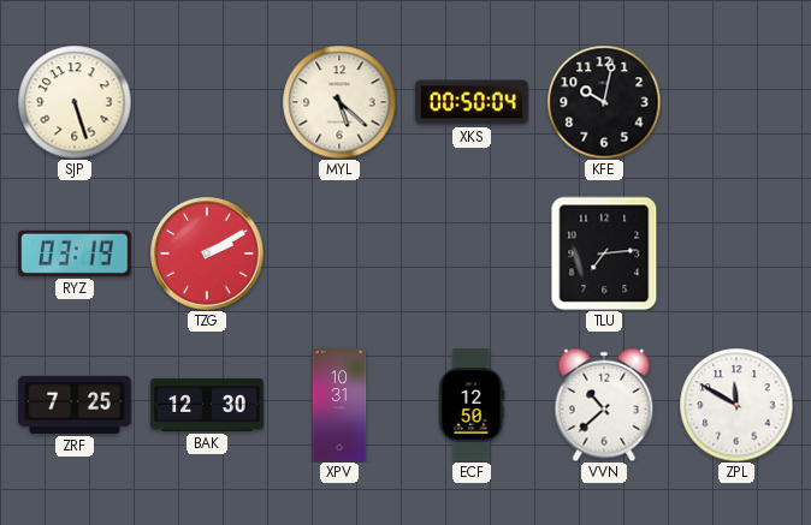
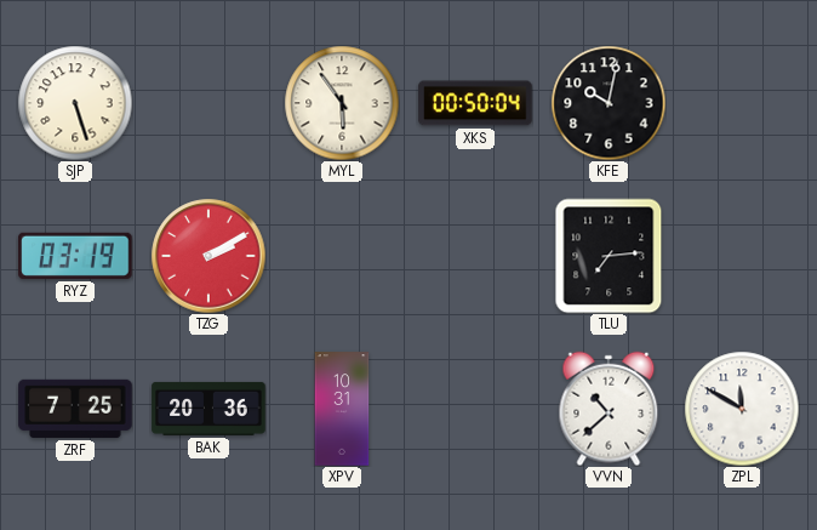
MYL: 5:22 -> 5:54 (342, 103)
BAK: 12:30 -> 20:36 (208, 409)
ECF: 12:50 -> none (472, 405)
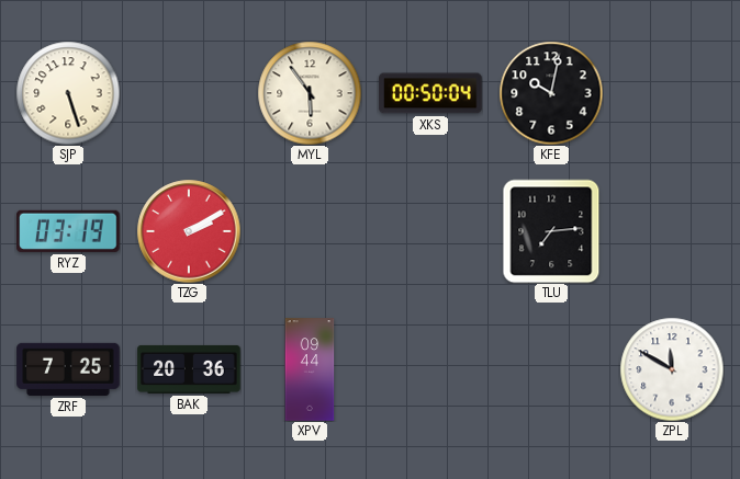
XPV: 10:31 -> 09:44 (310, 369)
VVN: 10:38 -> none (609, 409)
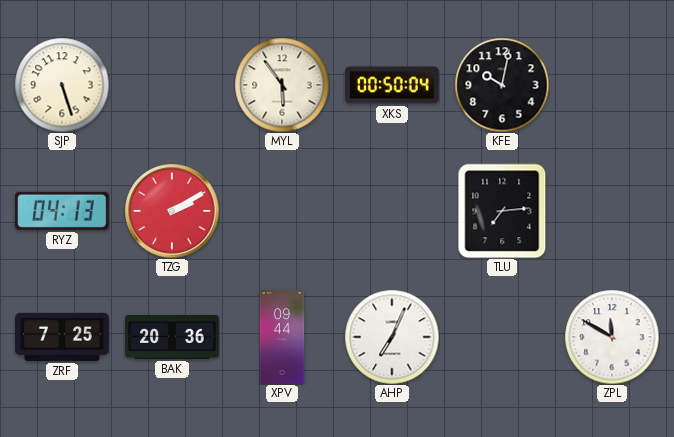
RYZ: 03:19 -> 04:13 (62, 211)
AHP: none -> 7:04 (392, 337)
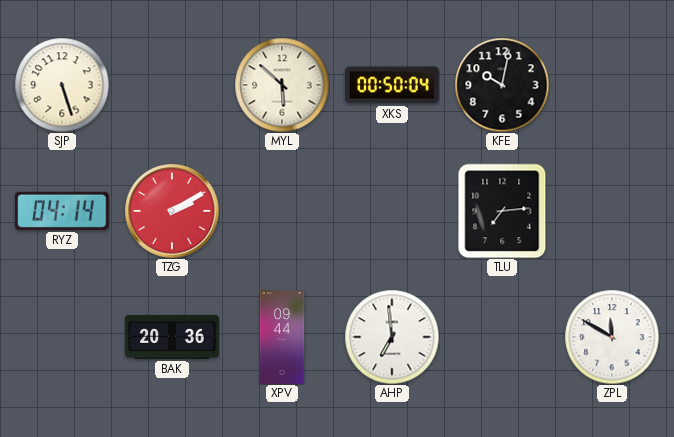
MYL: 5:54 -> 5:52 (282, 85)
RYZ: 04:13 -> 04:14 (62, 211)
ZRF: 7:25 -> none (62, 337)
AHP: 7:04 -> 6:59 (392, 337)
